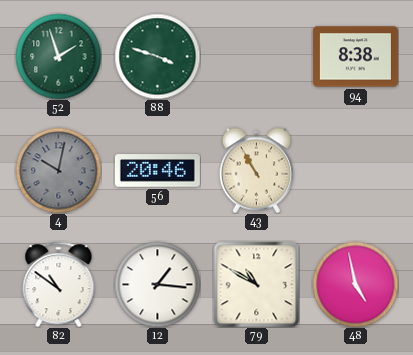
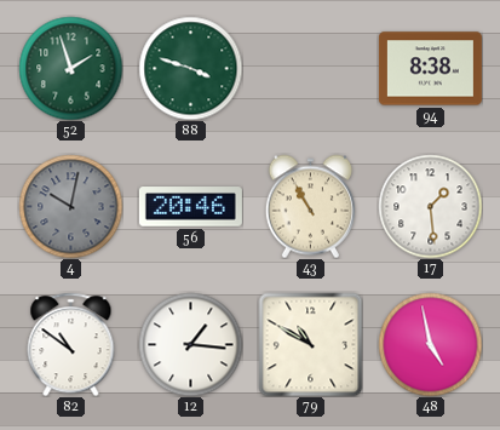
17: none -> 1:29 (430, 206)
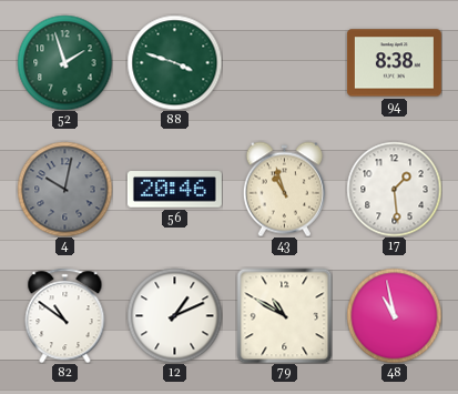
43: 10:55 -> 10:57 (284, 189)
12: 1:16 -> 1:11 (174, 315)
48: 4:58 -> 10:58 (394, 315)
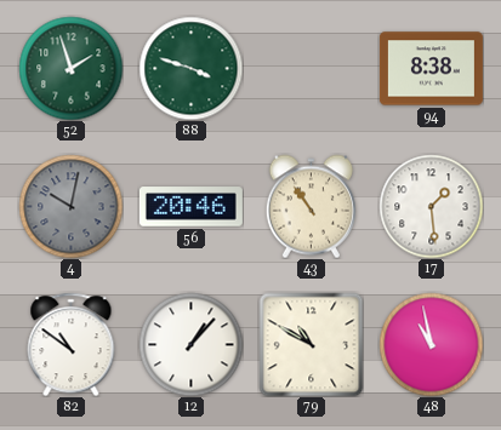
43: 10:57 -> 10:54 (311, 206)
12: 1:11 -> 1:07 (190, 344)
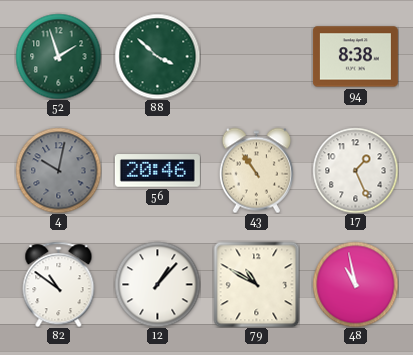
88: 3:48 -> 3:52 (157, 56)
17: 1:29 -> 1:26 (355, 170)
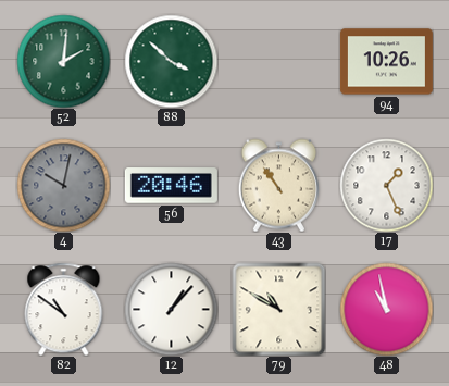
52: 1:57 -> 2:01 (63, 61)
94: 8:38 -> 10:26 (386, 62)
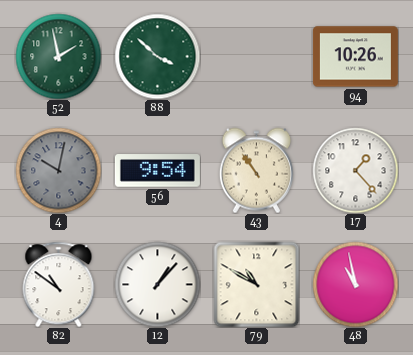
52: 2:01 -> 1:58 (58, 56)
56: 20:46 -> 9:54 (157, 171)
17: 1:26 -> 1:23 (355, 170)
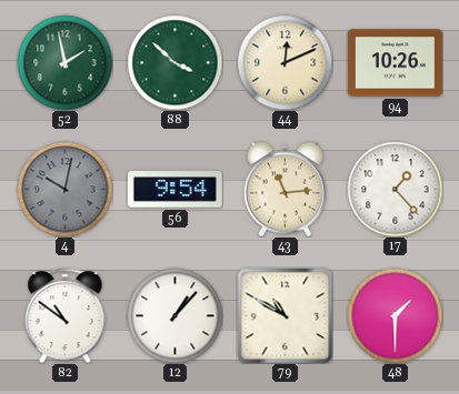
44: none -> 12:11 (285, 62)
43: 10:54 -> 11:14 (285, 189)
48: 10:58 -> 1:30 (395, 315)
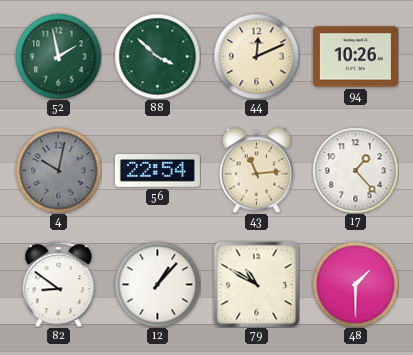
56: 9:54 -> 22:54 (157, 171)
82: 10:51 -> 8:51 (59, 284)
